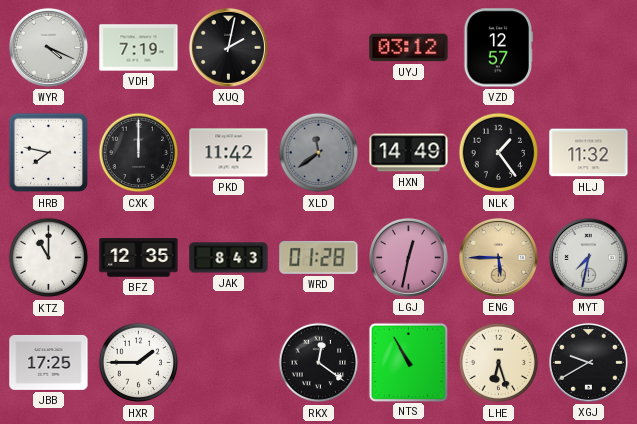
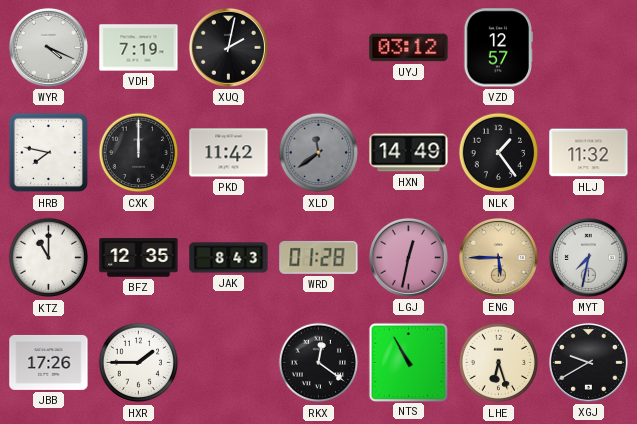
JBB: 17:25 -> 17:26 (49, 362)
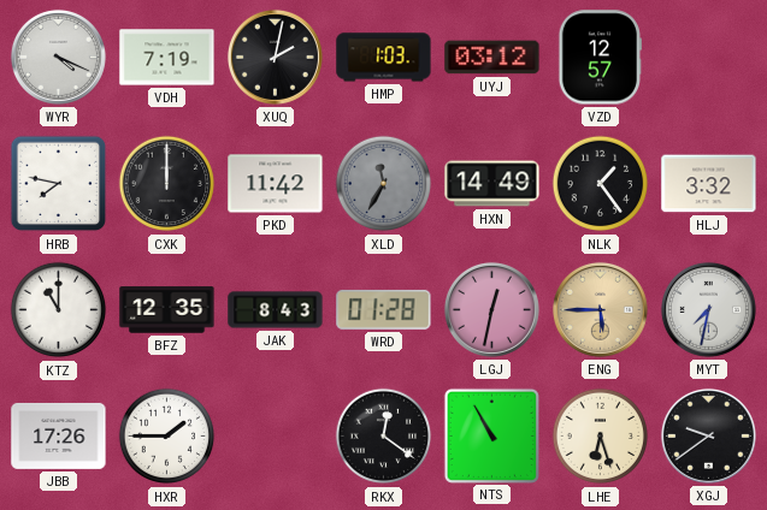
HMP: none -> 1:03 (384, 58)
XLD: 11:39 -> 11:35 (384, 184)
HLJ: 11:32 -> 3:32 (709, 184)
XGJ: 9:40 -> 9:39 (708, 435)
